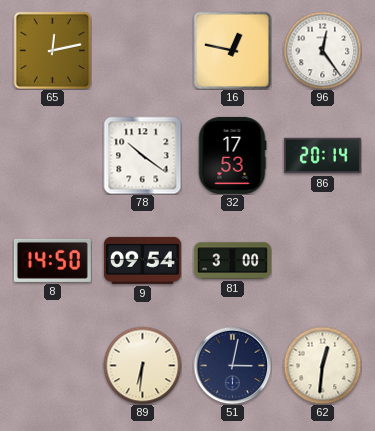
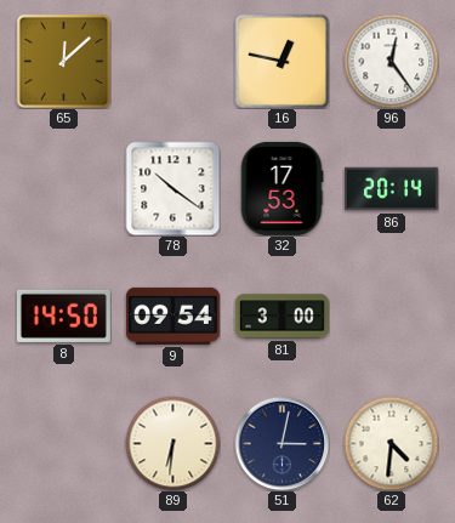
65: 12:13 -> 12:08 (63, 61)
62: 12:31 -> 4:31 (391, 443)
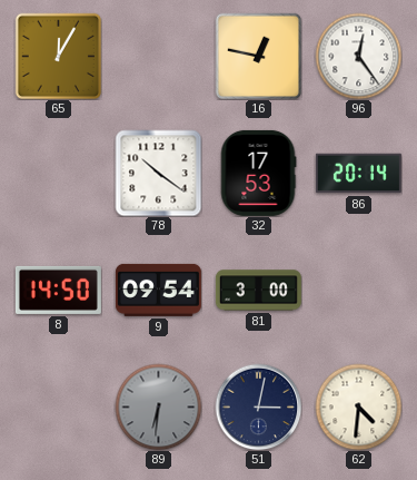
65: 12:08 -> 12:05 (58, 56)
89 dial: cream -> grey (158, 406)
